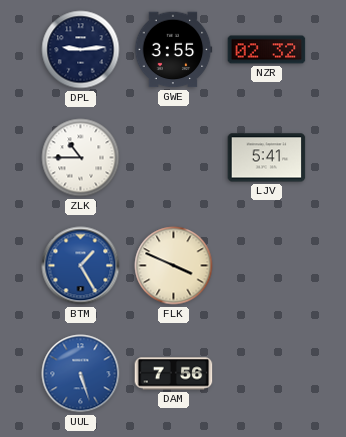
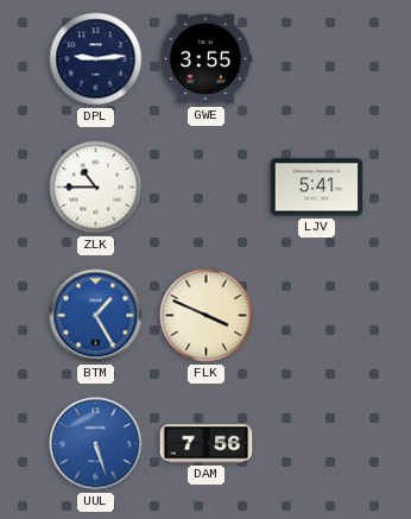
NZR: 02:32 -> none (267, 50)
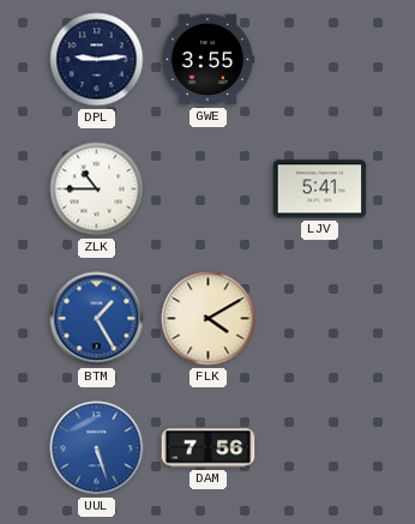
FLK: 3:49 -> 4:10 (209, 319)
